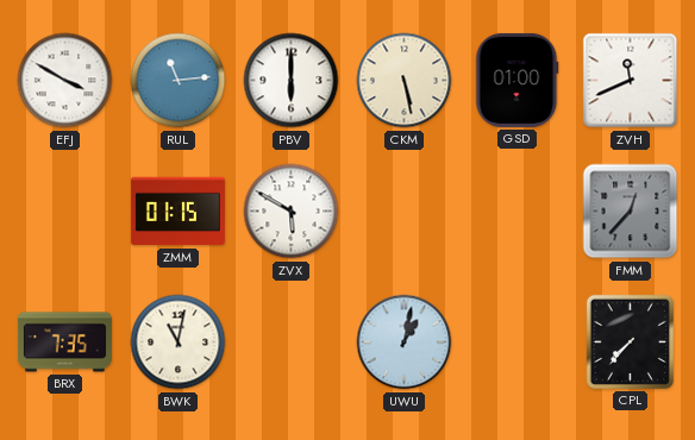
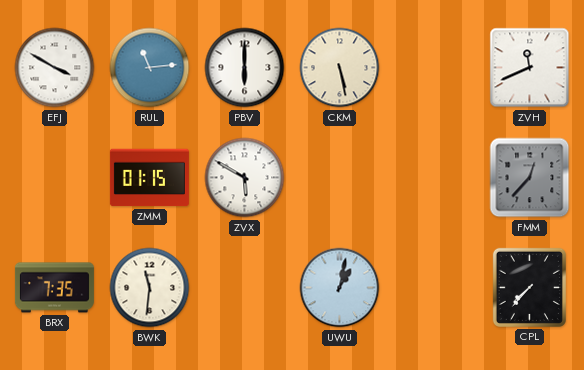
GSD: 01:00 -> none (518, 80)
BWK: 11:02 -> 11:31 (150, 288)
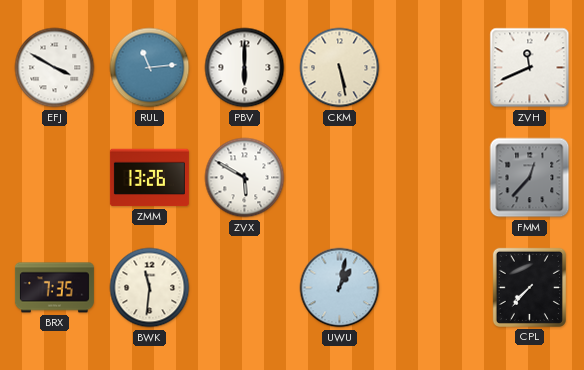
ZMM: 01:15 -> 13:26 (149, 178)
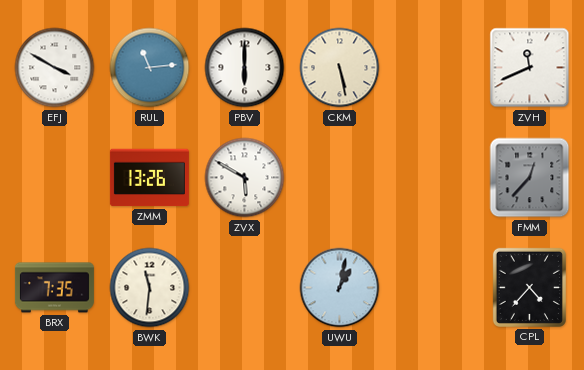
CPL: 7:37 -> 4:37 (529, 287)
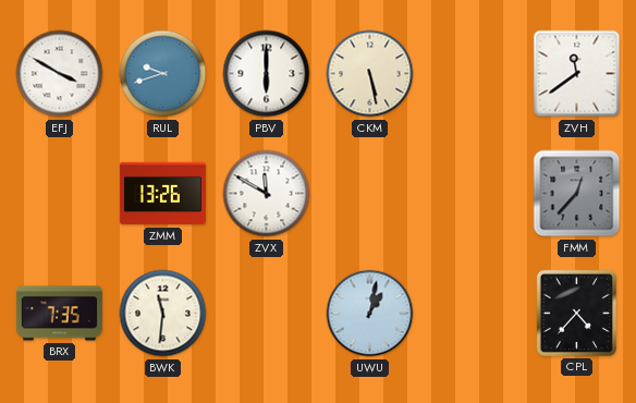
RUL: 11:14 -> 9:42 (163, 74)
ZVH: 11:41 -> 11:39 (577, 74)
ZVX: 5:50 -> 11:50 (267, 194)
